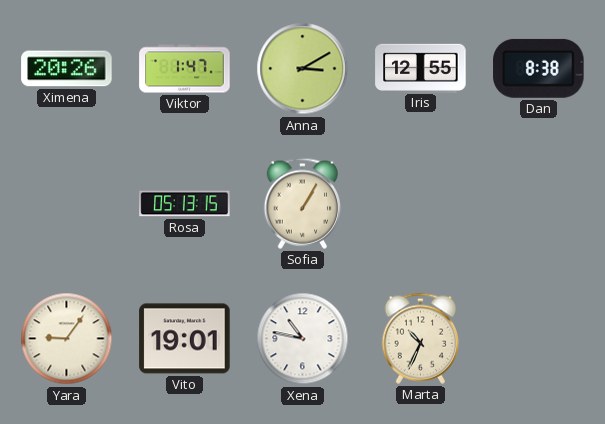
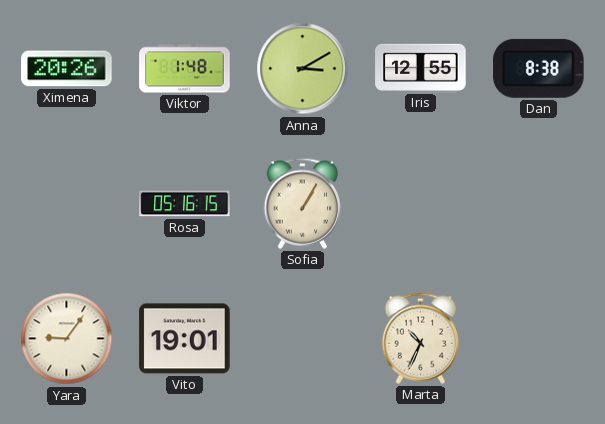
Viktor: 1:47 -> 1:48 (185, 69)
Rosa: 05:13 -> 05:16 (185, 204)
Xena: 10:47 -> none (303, 339)
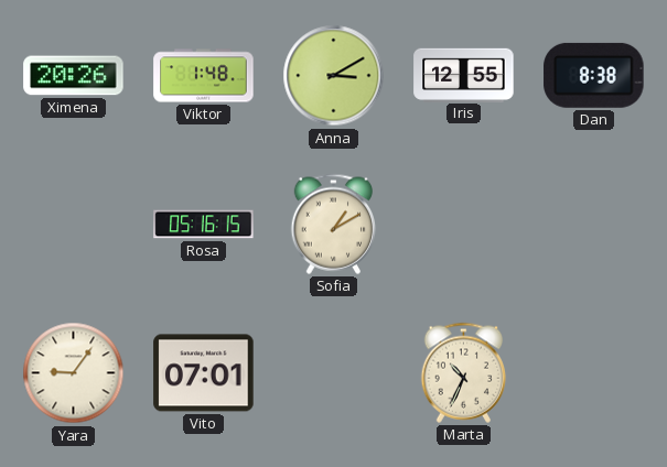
Sofia: 1:05 -> 1:10 (334, 224)
Vito: 19:01 -> 07:01 (204, 373)
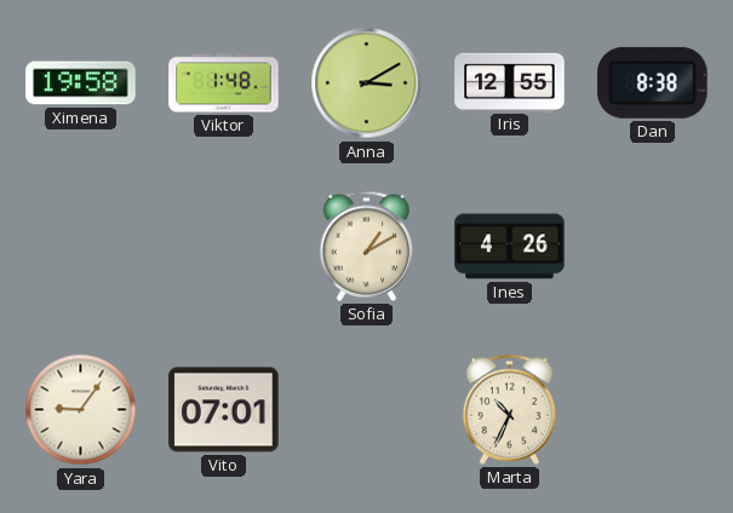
Ximena: 20:26 -> 19:58 (81, 83)
Rosa: 05:16 -> none (204, 225)
Ines: none -> 4:26 (510, 247)
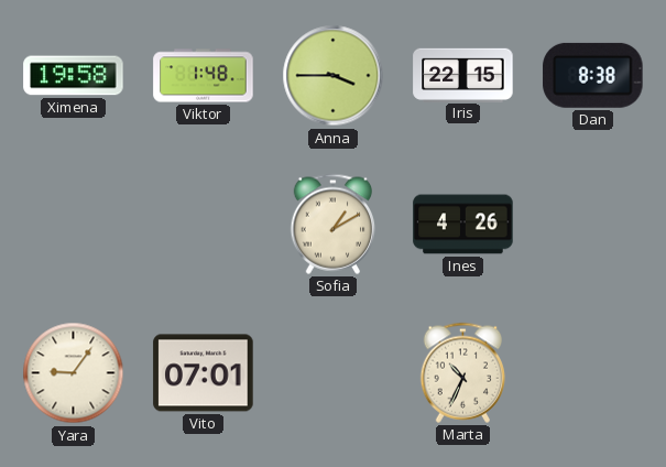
Anna: 3:10 -> 3:45 (334, 76)
Iris: 12:55 -> 22:15 (463, 75)
